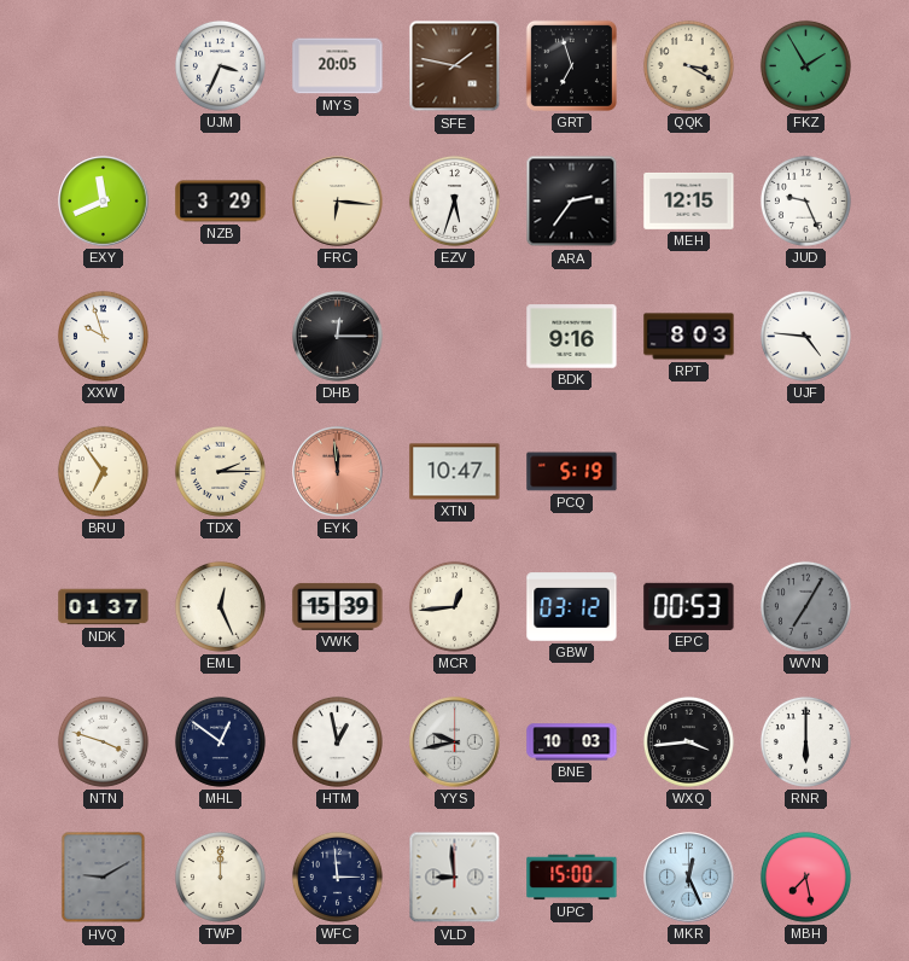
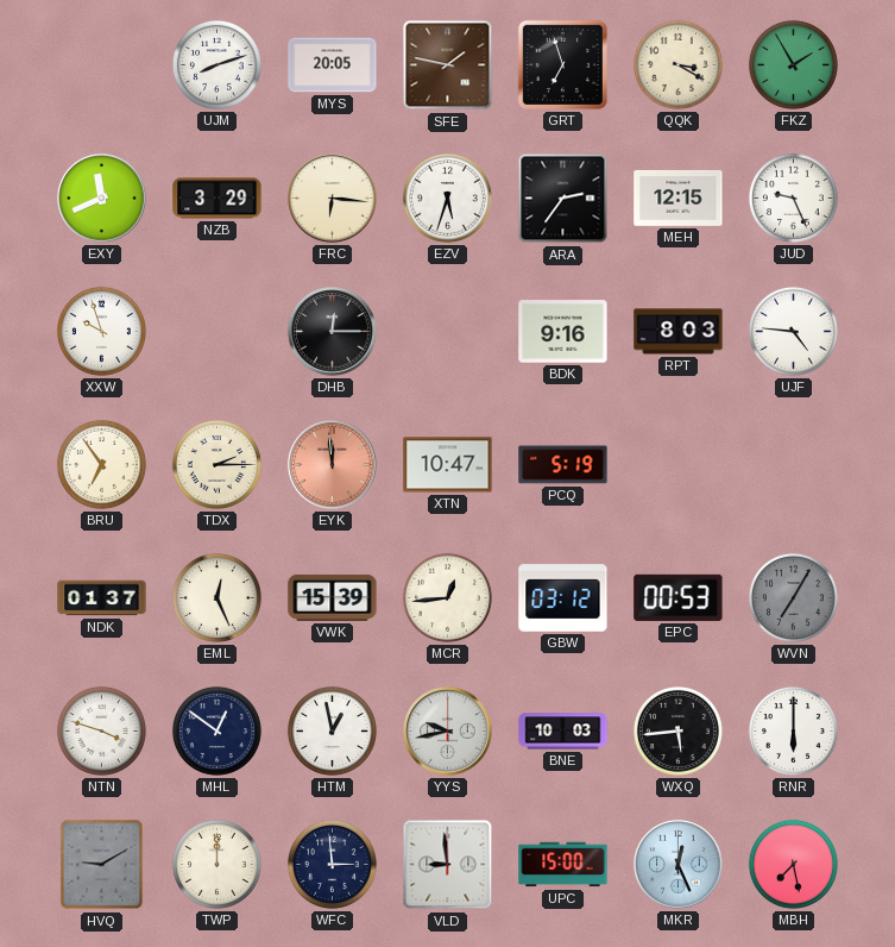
UJM: 3:34 -> 8:12 (216, 64)
WXQ: 3:44 -> 5:44 (677, 730)
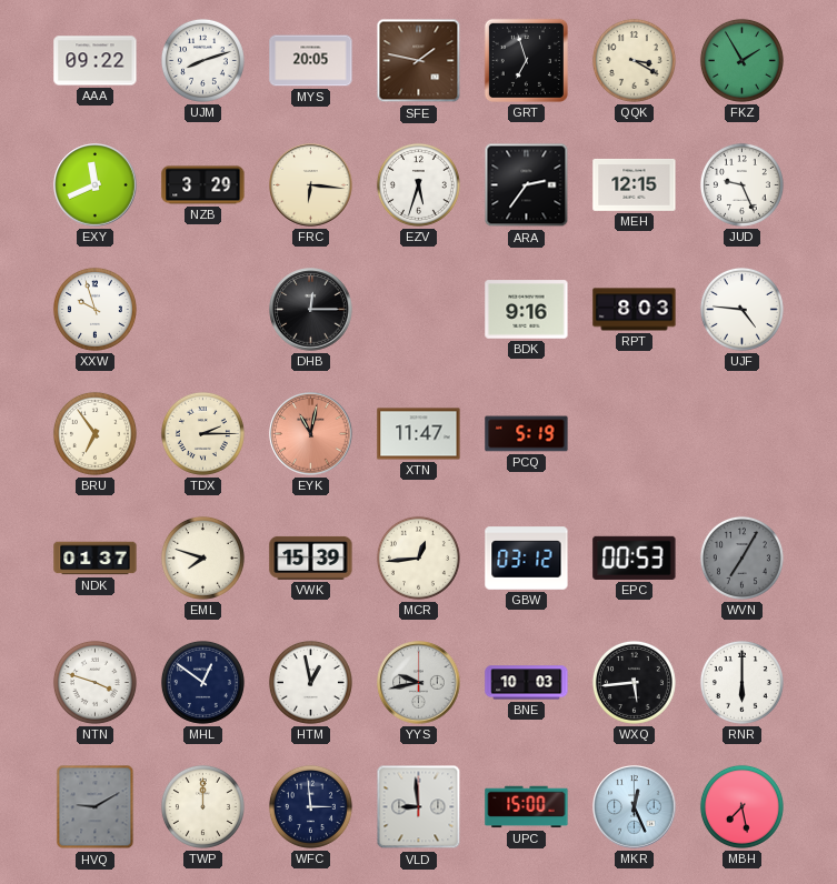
AAA: none -> 09:22 (96, 61)
EYK: 11:59 -> 11:02 (311, 434)
XTN: 10:47 -> 11:47 (419, 434)
EML: 12:26 -> 7:48 (202, 557)
